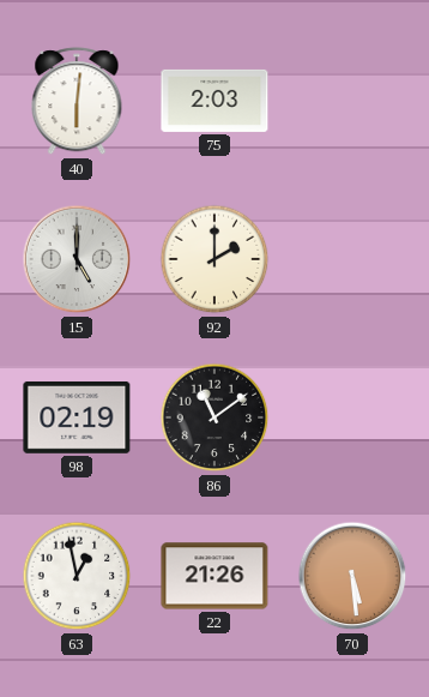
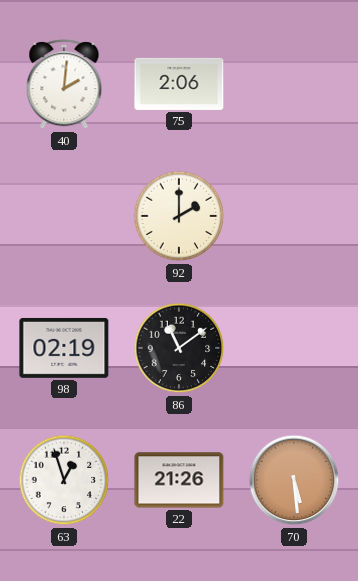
40: 6:01 -> 2:01 (64, 85)
75: 2:03 -> 2:06 (179, 84)
15: 5:00 -> none (77, 259)
63: 12:58 -> 12:57 (64, 480)
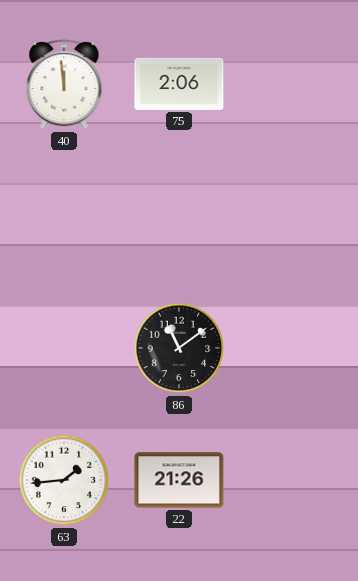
40: 2:01 -> 11:59 (64, 85)
92: 2:00 -> none (179, 216)
98: 02:19 -> none (64, 348)
63: 12:57 -> 1:44 (64, 480)
70: 5:29 -> none (294, 480)
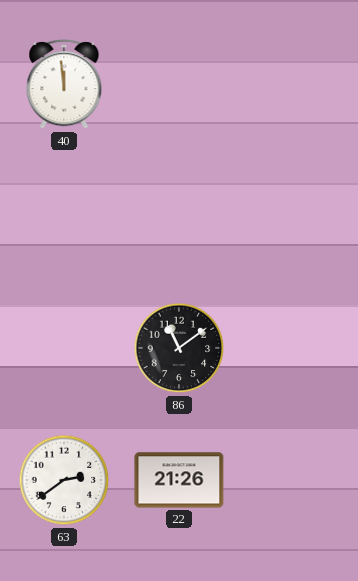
75: 2:06 -> none (179, 84)
63: 1:44 -> 2:39 (64, 480)
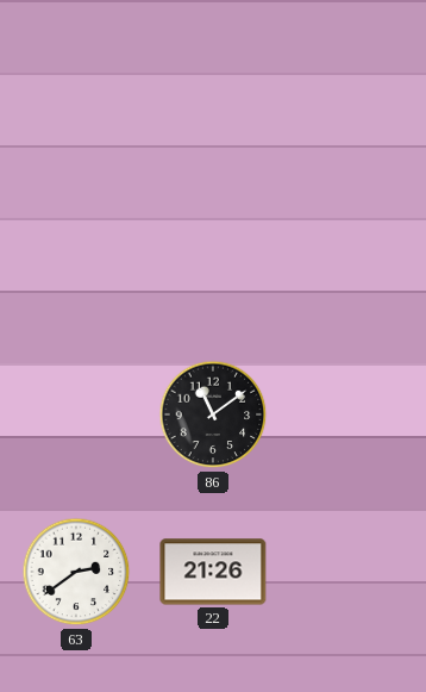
40: 11:59 -> none (64, 85)
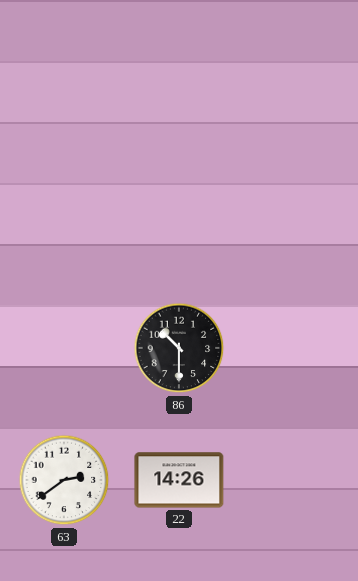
86: 11:09 -> 10:30 (179, 348)
22: 21:26 -> 14:26 (179, 480)
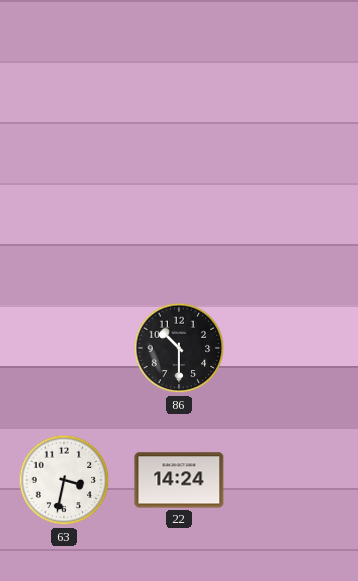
63: 2:39 -> 3:32 (64, 480)
22: 14:26 -> 14:24 (179, 480)
